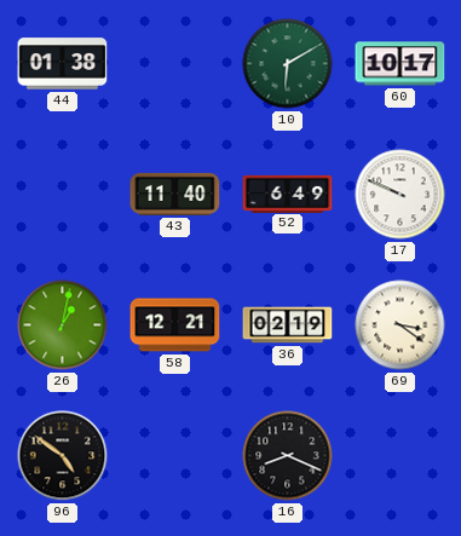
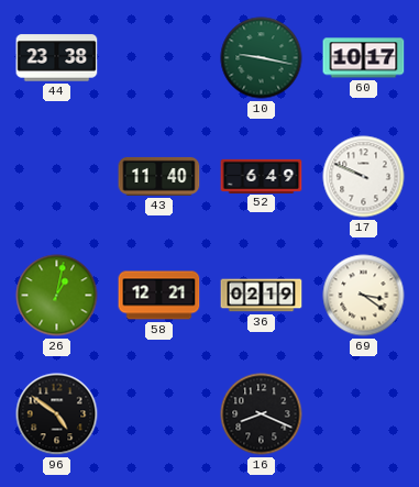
44: 01:38 -> 23:38 (57, 58)
10: 6:10 -> 9:17 (262, 58)
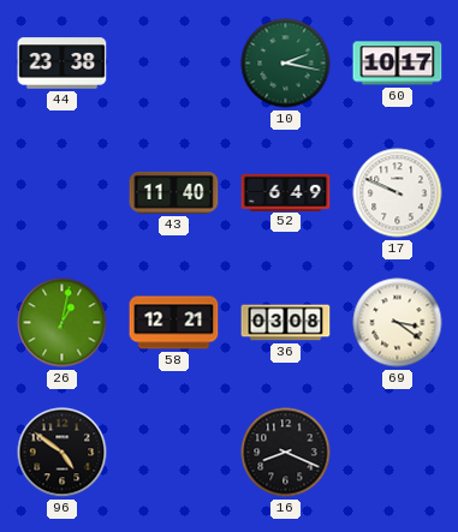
10: 9:17 -> 2:17 (286, 64)
36: 02:19 -> 03:08 (286, 323)
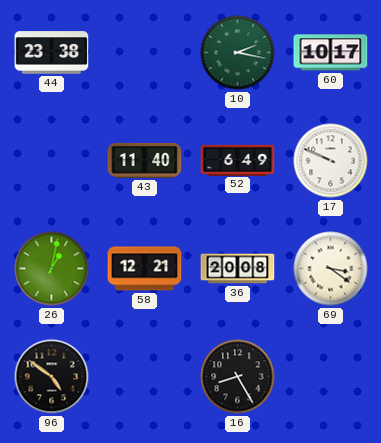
36: 03:08 -> 20:08 (238, 269)
16: 8:19 -> 8:25 (238, 377)
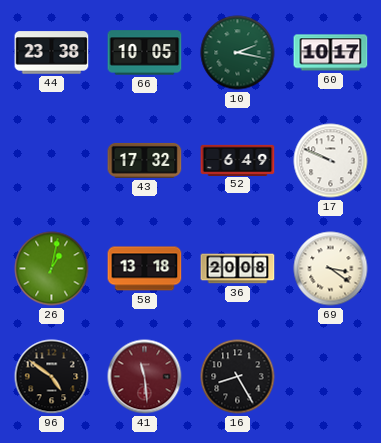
66: none -> 10:05 (145, 53)
43: 11:40 -> 17:32 (145, 160)
58: 12:21 -> 13:18 (145, 269)
41: none -> 11:29 (145, 377)
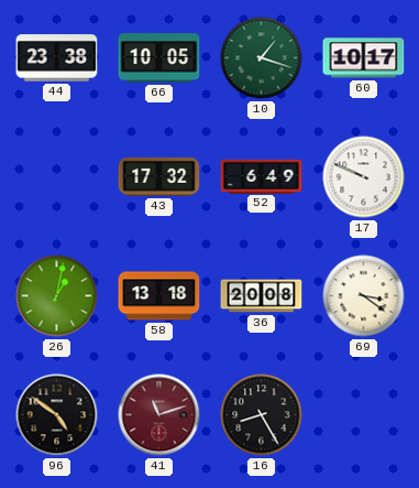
10: 2:17 -> 1:18 (262, 58)
41: 11:29 -> 11:12 (159, 415)
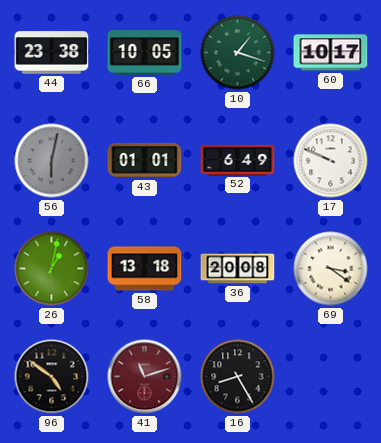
56: none -> 6:02 (52, 161)
43: 17:32 -> 01:01 (145, 160)
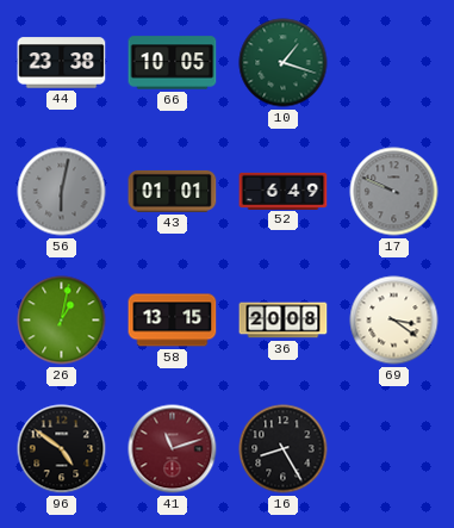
60: 10:17 -> none (331, 53)
17 dial: white -> grey (394, 192)
58: 13:18 -> 13:15 (173, 321)
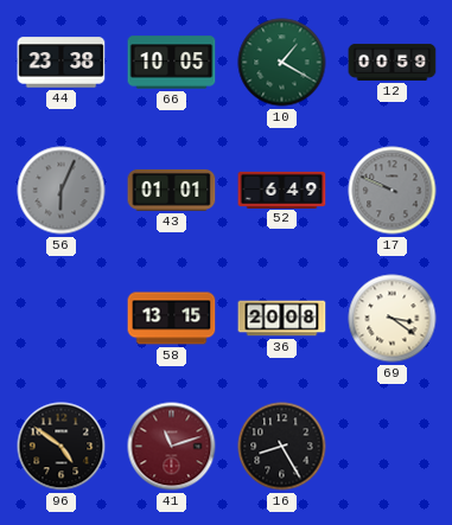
10: 1:18 -> 1:20 (282, 63)
12: none -> 00:59 (393, 62)
56: 6:02 -> 6:04 (62, 191)
26: 1:02 -> none (62, 321)
